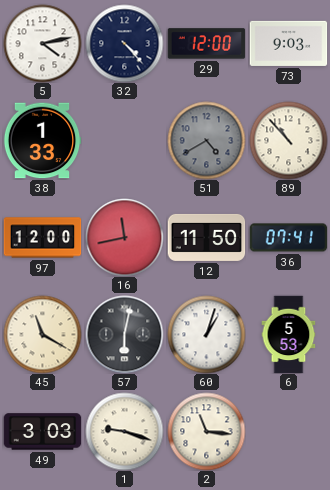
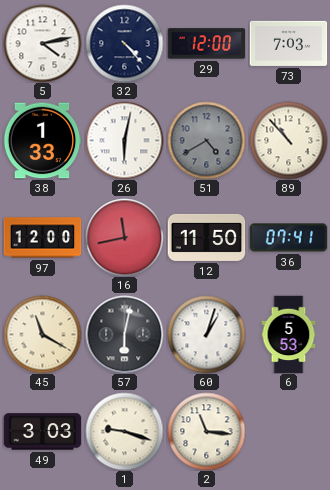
73: 9:03 -> 7:03 (288, 43)
26: none -> 6:02 (124, 140)
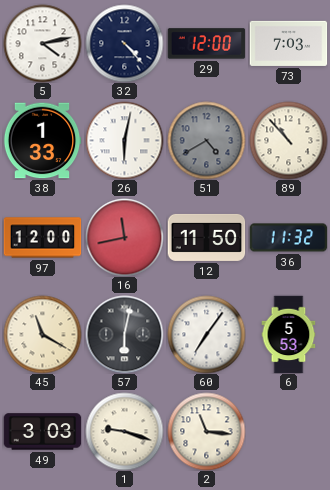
36: 07:41 -> 11:32 (288, 238)
60: 1:03 -> 7:06 (206, 334)
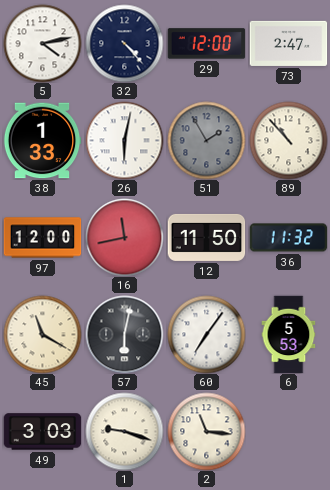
73: 7:03 -> 2:47 (288, 43)
51: 4:40 -> 1:55 (206, 140)
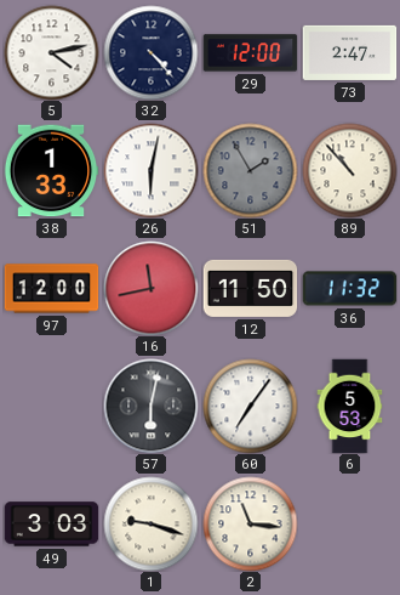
45: 11:20 -> none (42, 334)
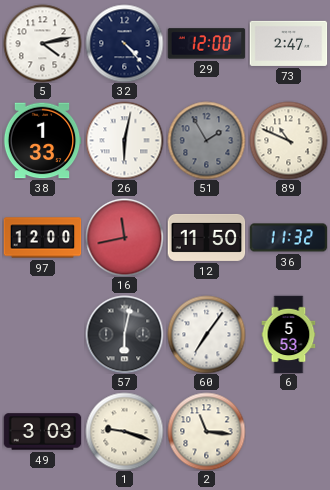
89: 10:53 -> 10:49 (288, 140)
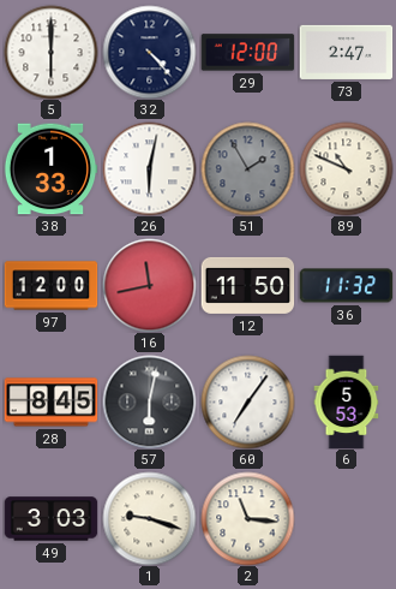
5: 4:13 -> 6:00 (50, 52)
28: none -> 8:45 (50, 403)
